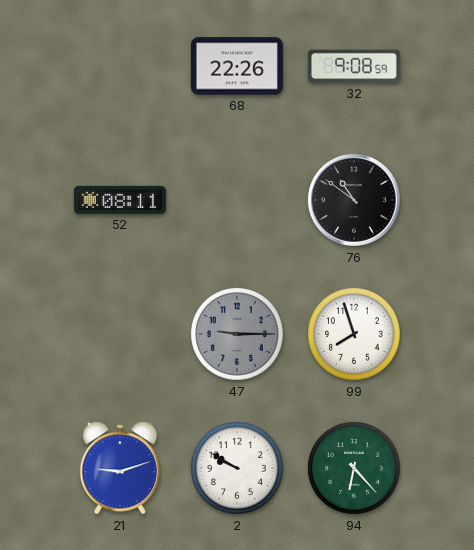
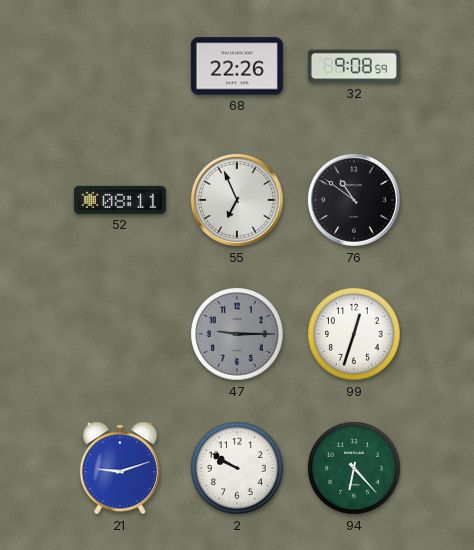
55: none -> 6:56 (238, 201)
99: 7:57 -> 12:33 (354, 334)
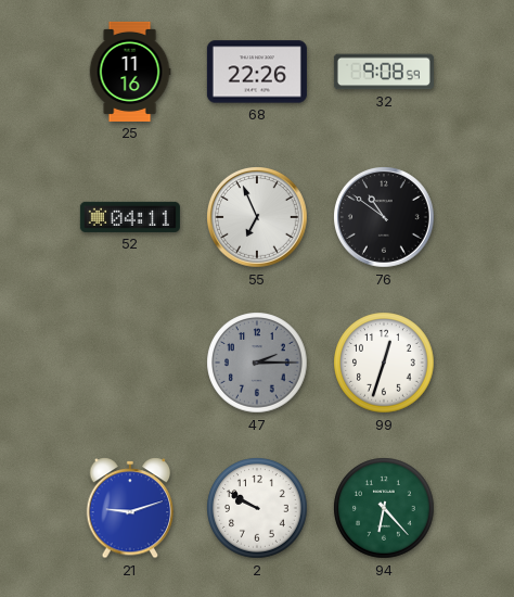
25: none -> 11:16 (130, 72)
52: 08:11 -> 04:11 (130, 217)
47: 9:15 -> 2:15 (257, 363)
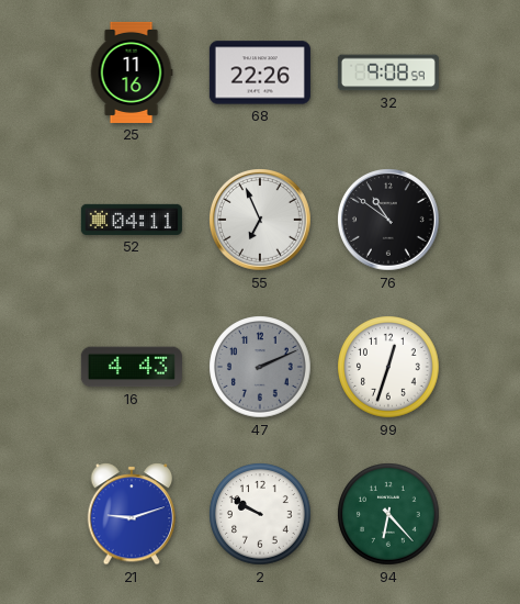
16: none -> 4:43 (132, 367)
47: 2:15 -> 2:11 (260, 367)
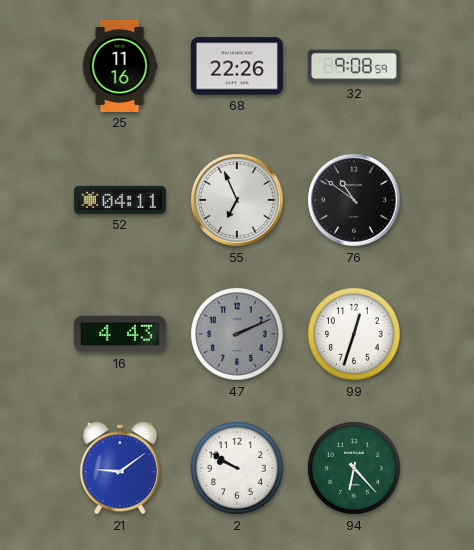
21: 9:12 -> 9:09 (120, 468)
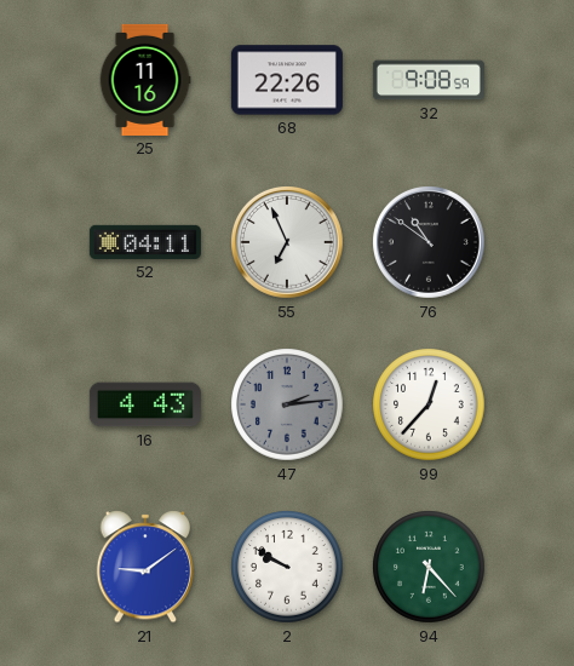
47: 2:11 -> 2:14 (287, 404)
99: 12:33 -> 12:37 (429, 404)
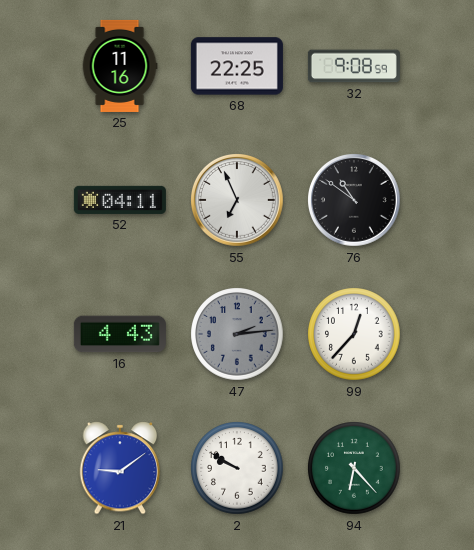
68: 22:26 -> 22:25 (237, 66)
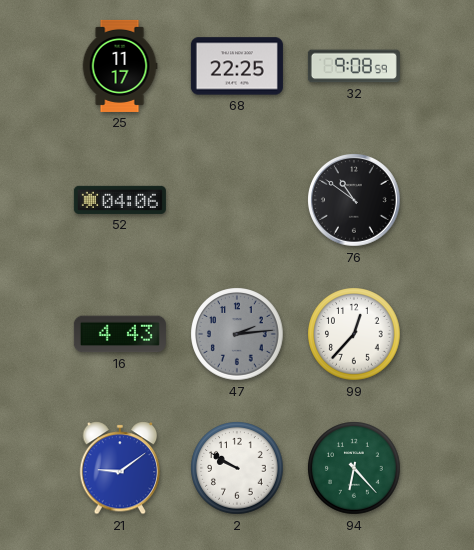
25: 11:16 -> 11:17 (120, 66)
52: 04:11 -> 04:06 (120, 200)
55: 6:56 -> none (238, 201)
